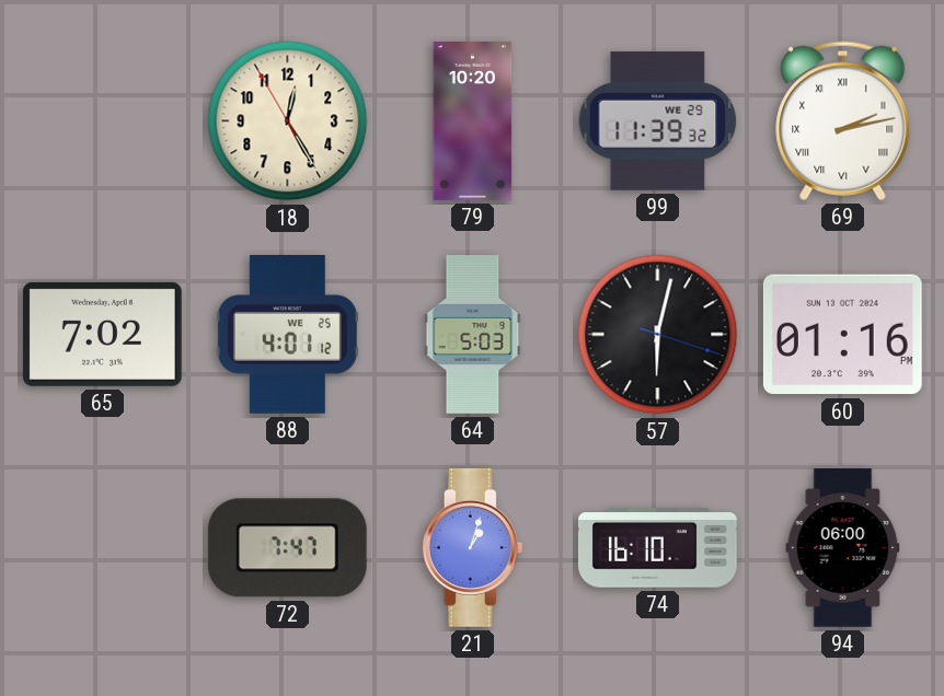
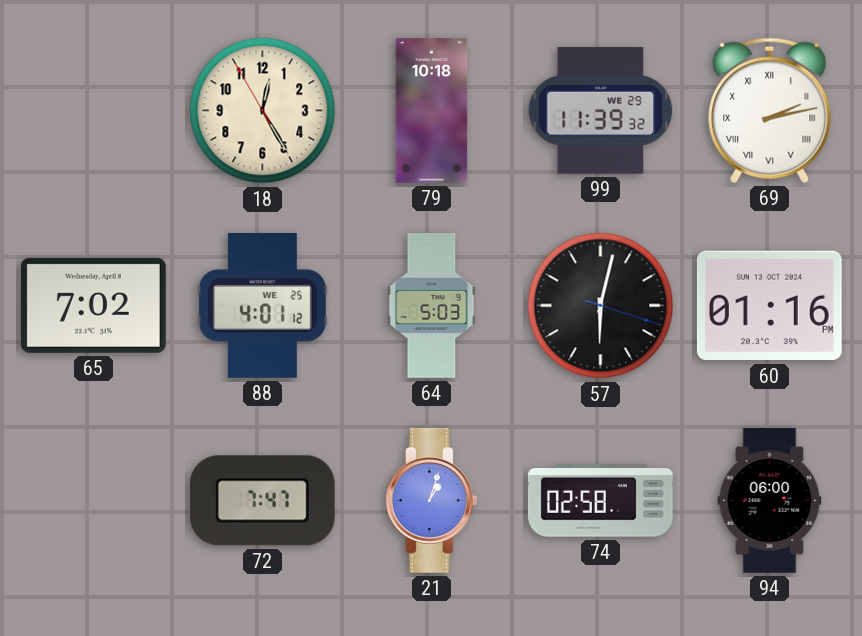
79: 10:20 -> 10:18 (432, 111)
74: 16:10 -> 02:58 (600, 501)
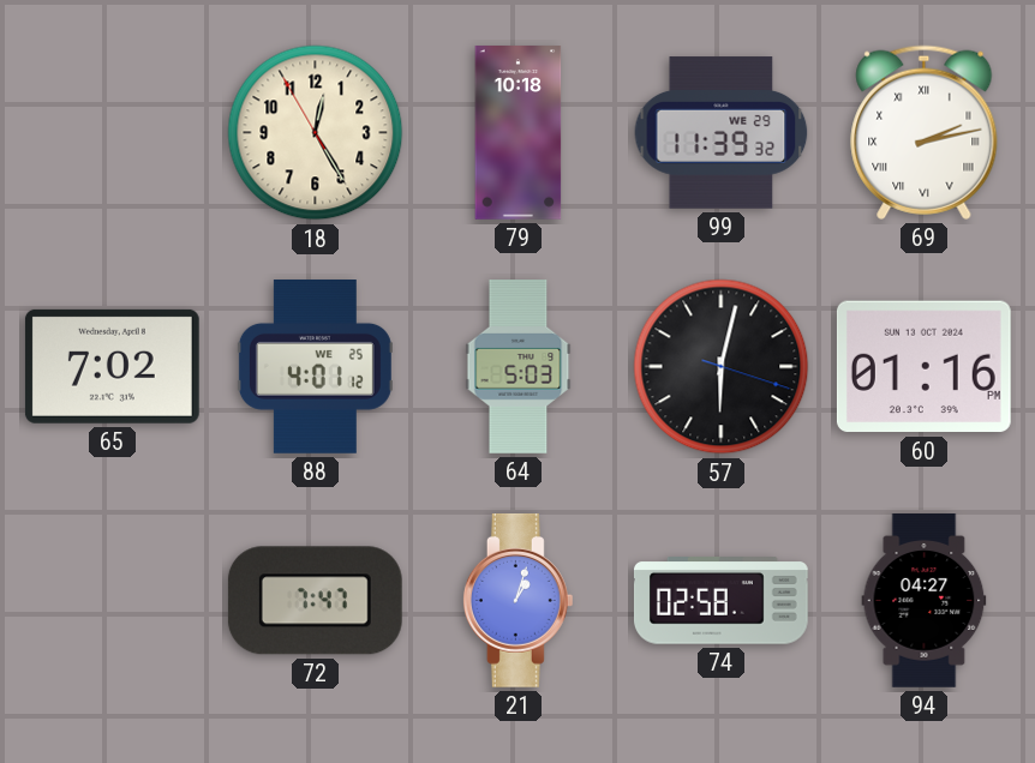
94: 06:00 -> 04:27 (925, 601)
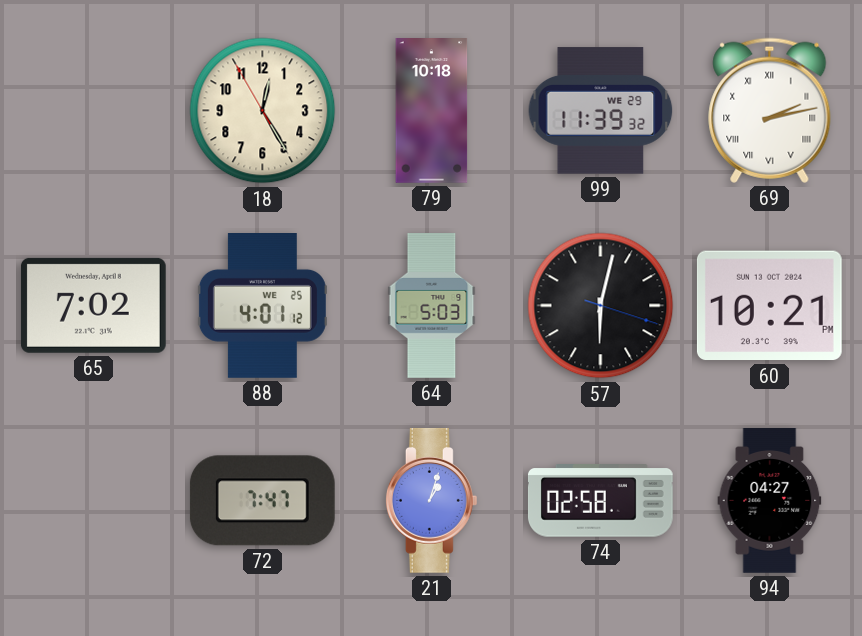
60: 01:16 -> 10:21 (769, 306)
